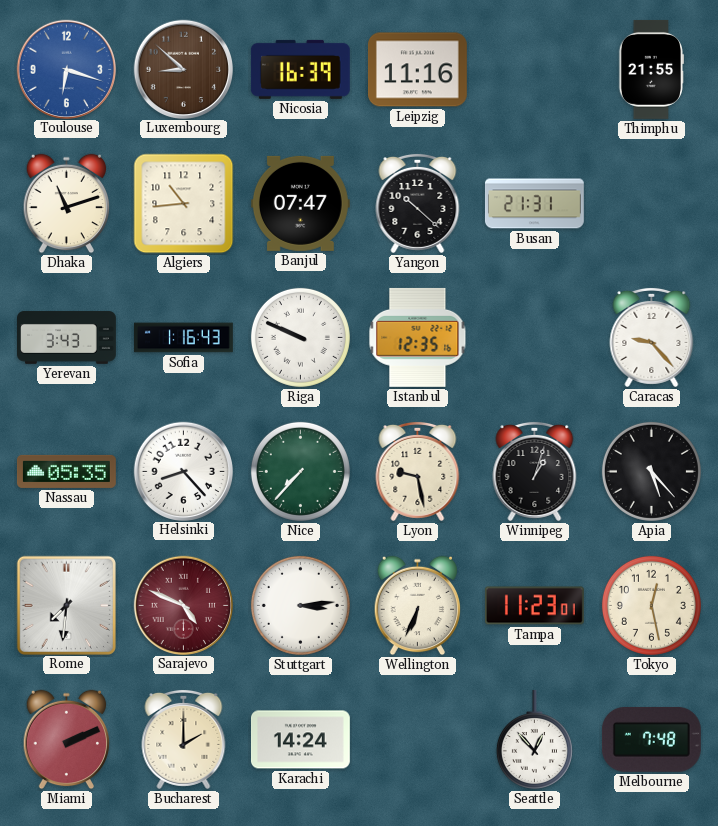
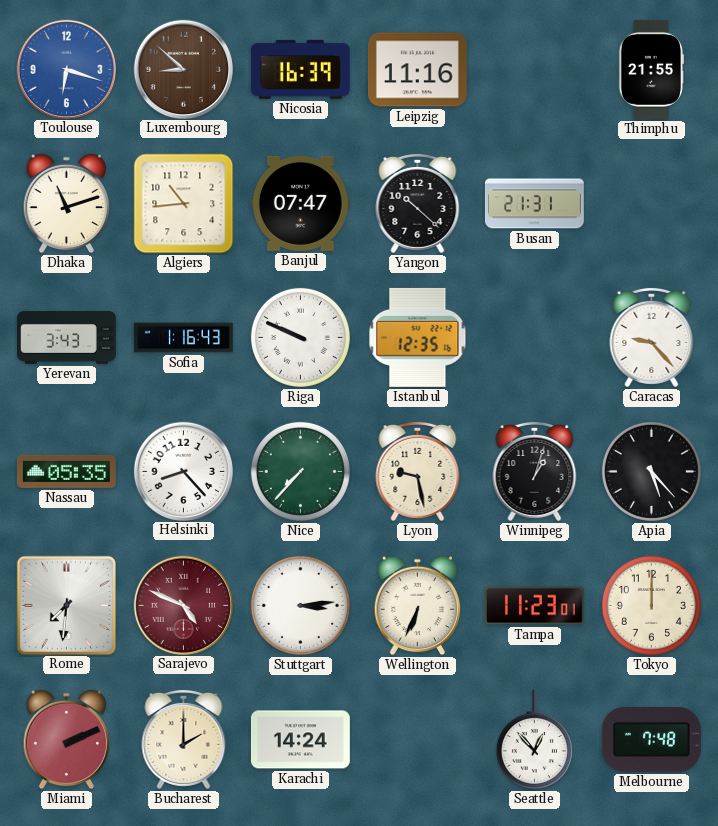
Tokyo: 12:28 -> 12:00 (651, 605)
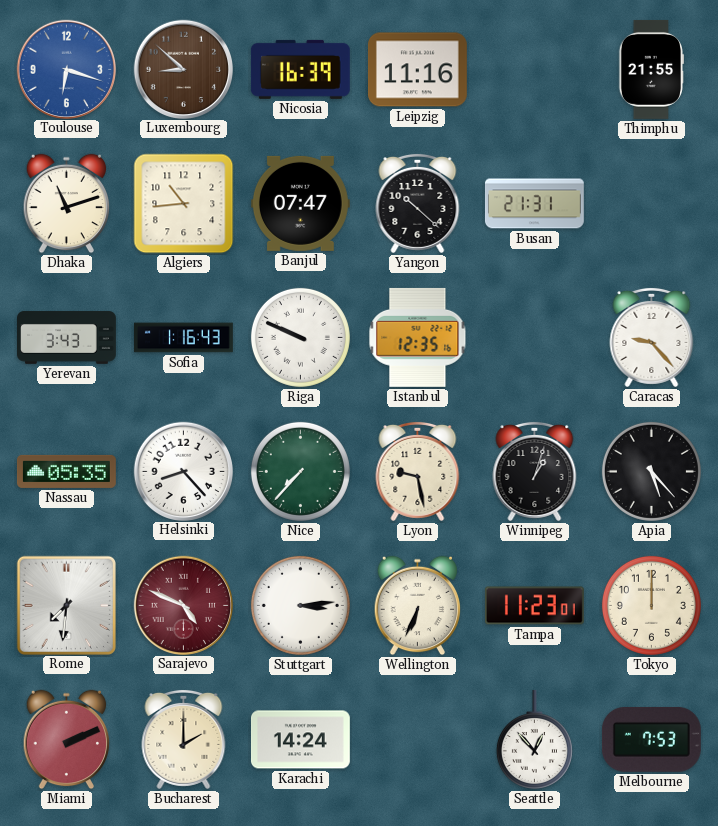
Melbourne: 7:48 -> 7:53 (651, 739)
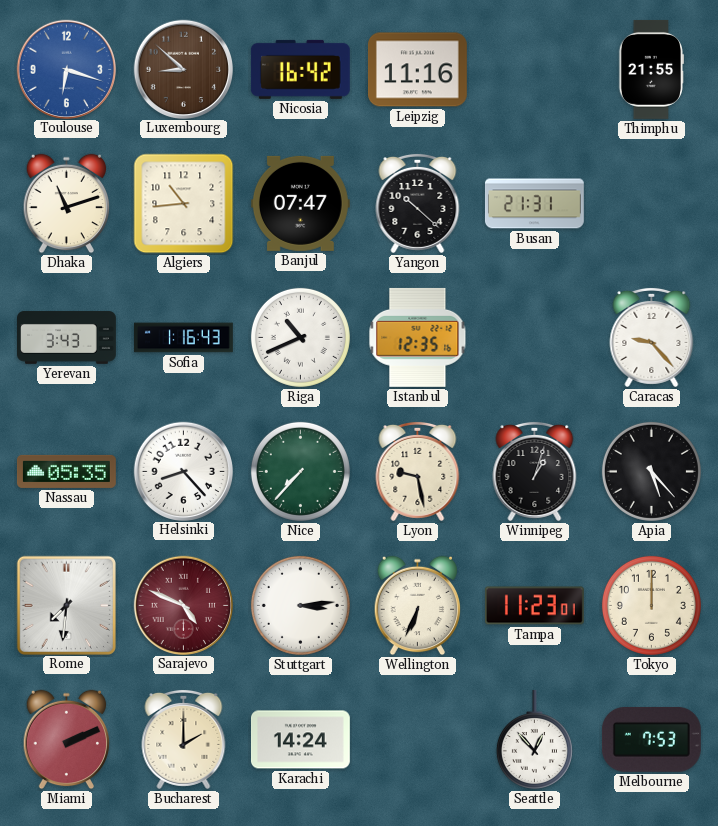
Nicosia: 16:39 -> 16:42 (300, 69)
Riga: 9:49 -> 10:41 (300, 337)
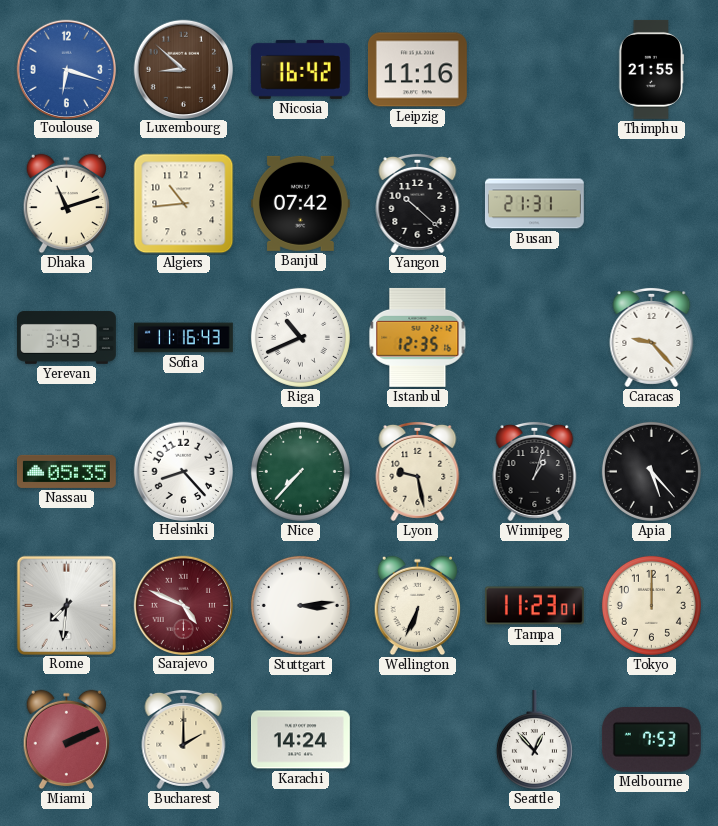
Banjul: 07:47 -> 07:42 (300, 203)
Sofia: 1:16 -> 11:16 (183, 338)
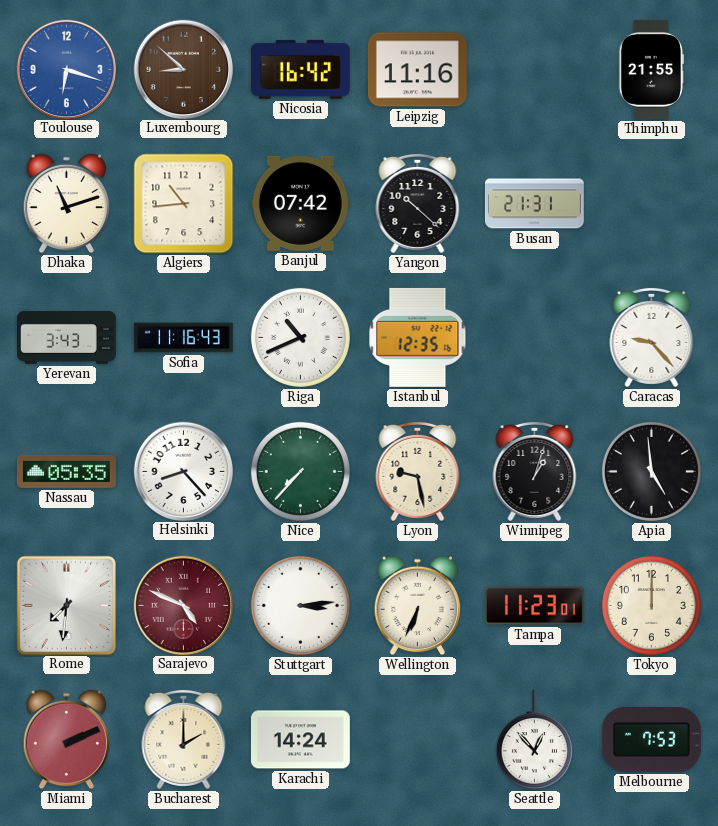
Apia: 5:23 -> 4:59 (651, 471)
